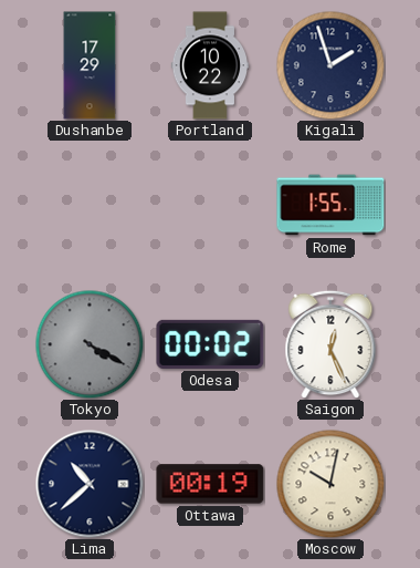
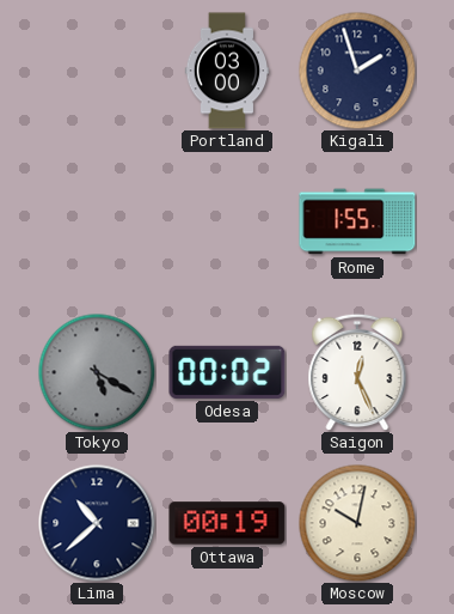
Dushanbe: 17:29 -> none (90, 65)
Portland: 10:22 -> 03:00 (226, 71)
Tokyo: 4:20 -> 5:20 (97, 372)
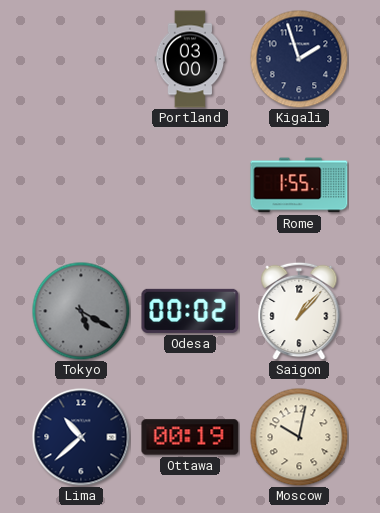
Saigon: 12:26 -> 1:07 (299, 311)
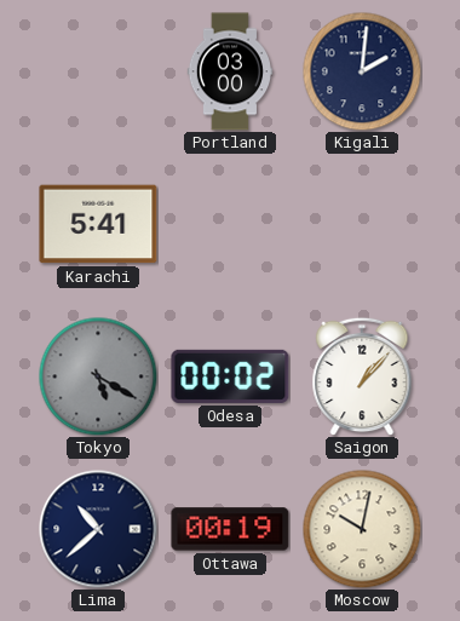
Kigali: 1:57 -> 2:01 (362, 71)
Karachi: none -> 5:41 (98, 224)
Rome: 1:55 -> none (299, 185)
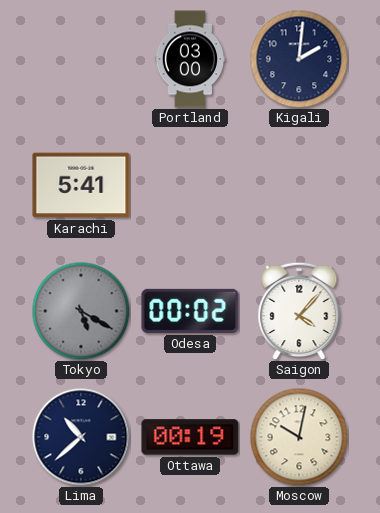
Saigon: 1:07 -> 4:07 (299, 311)
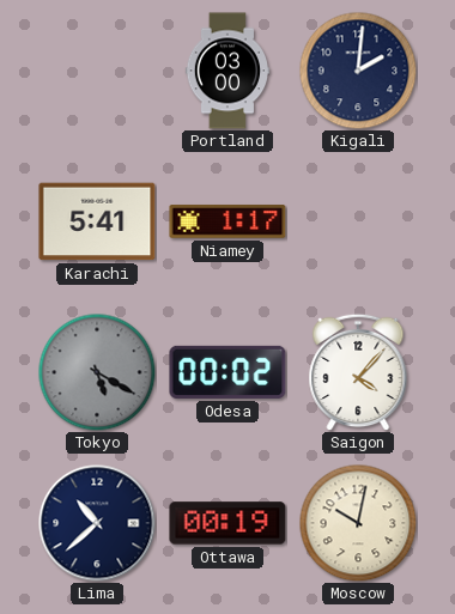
Niamey: none -> 1:17 (227, 221)
